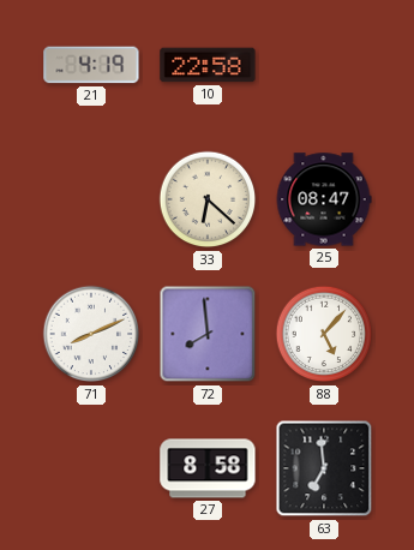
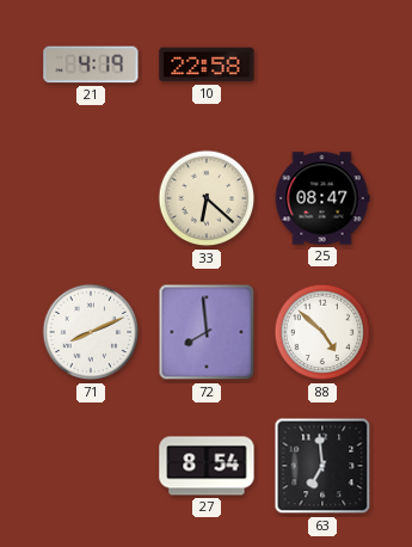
88: 5:07 -> 4:52 (322, 332)
27: 8:58 -> 8:54 (207, 466)
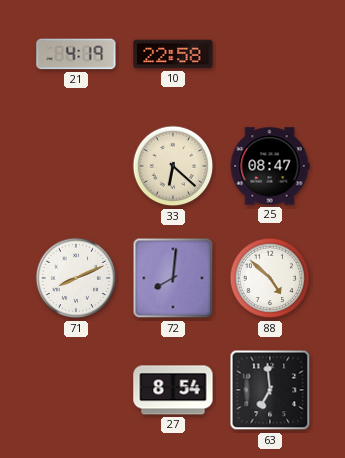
72: 7:59 -> 8:01 (173, 278)
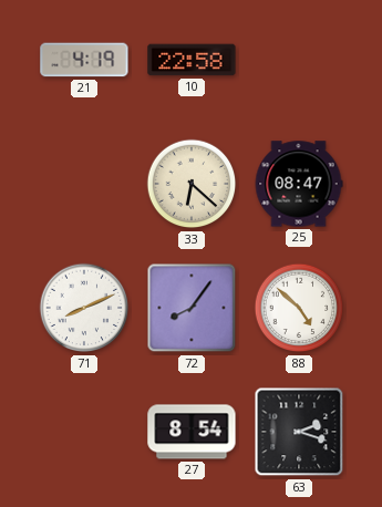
72: 8:01 -> 8:06 (192, 308)
63: 6:59 -> 2:18 (299, 432)
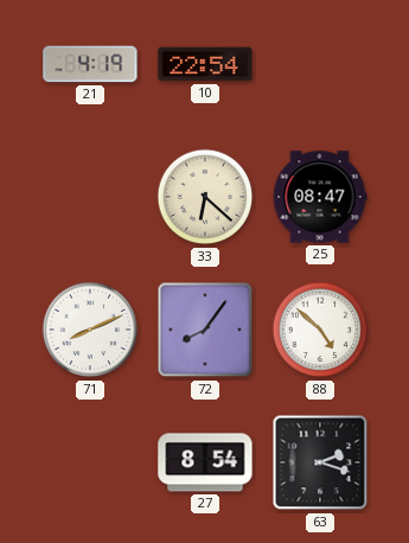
10: 22:58 -> 22:54 (205, 64)
